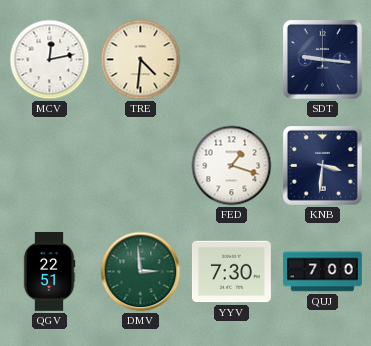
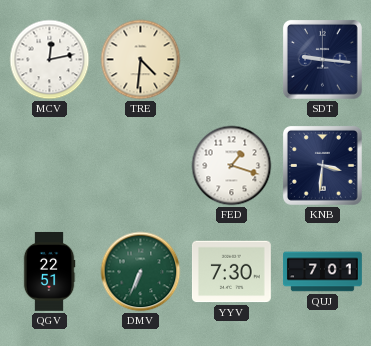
DMV: 2:59 -> 6:34 (141, 272)
QUJ: 7:00 -> 7:01 (323, 272)
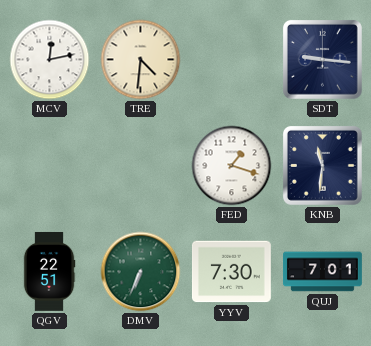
KNB: 3:31 -> 11:31 (322, 165)
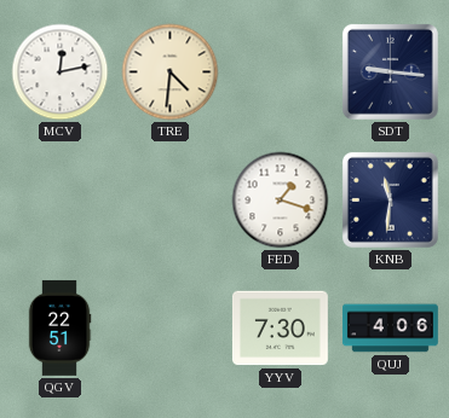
DMV: 6:34 -> none (141, 272)
QUJ: 7:01 -> 4:06 (391, 329)
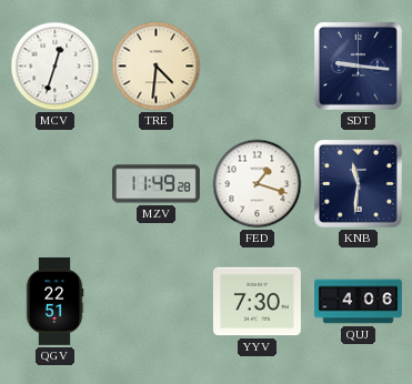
MCV: 12:13 -> 12:33 (56, 67)
MZV: none -> 11:49 (155, 184)
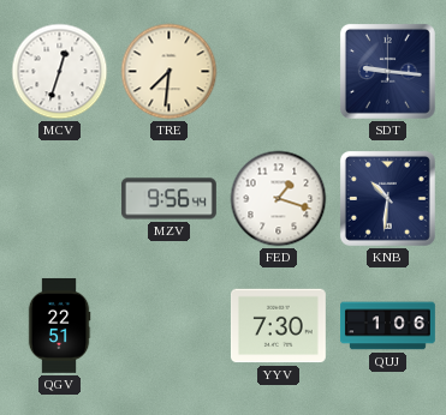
TRE: 4:31 -> 7:31 (170, 72)
MZV: 11:49 -> 9:56 (168, 199)
KNB: 11:31 -> 10:31 (387, 198)
QUJ: 4:06 -> 1:06 (388, 326)
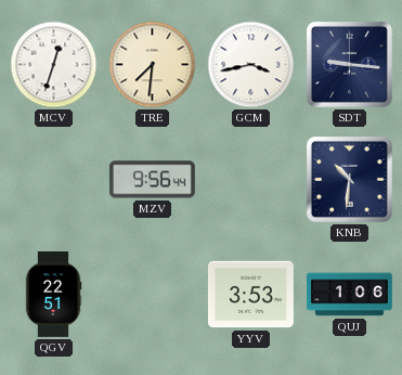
GCM: none -> 3:43 (251, 65)
FED: 1:18 -> none (279, 199)
YYV: 7:30 -> 3:53 (250, 295)
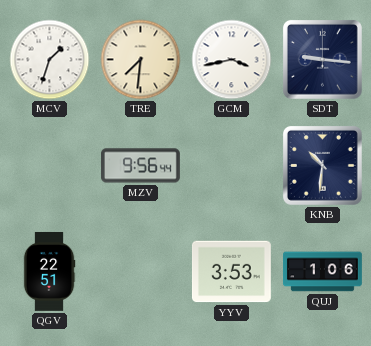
MCV: 12:33 -> 1:33 (50, 60)
